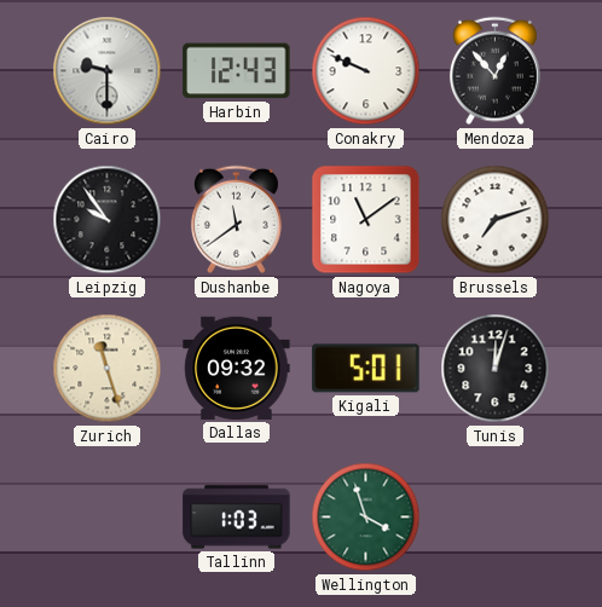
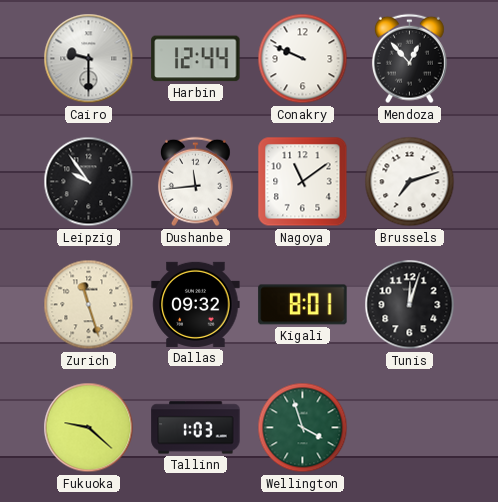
Harbin: 12:43 -> 12:44 (196, 59)
Dushanbe: 11:39 -> 11:44 (195, 182)
Kigali: 5:01 -> 8:01 (303, 305)
Fukuoka: none -> 9:22 (89, 428)
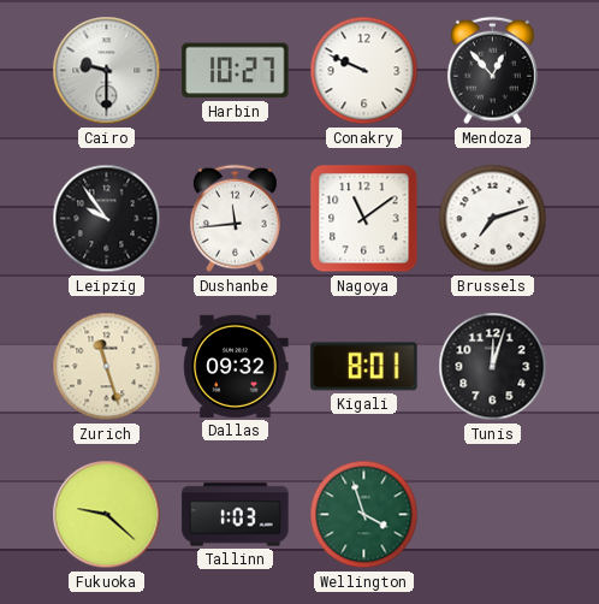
Harbin: 12:44 -> 10:27 (236, 71)
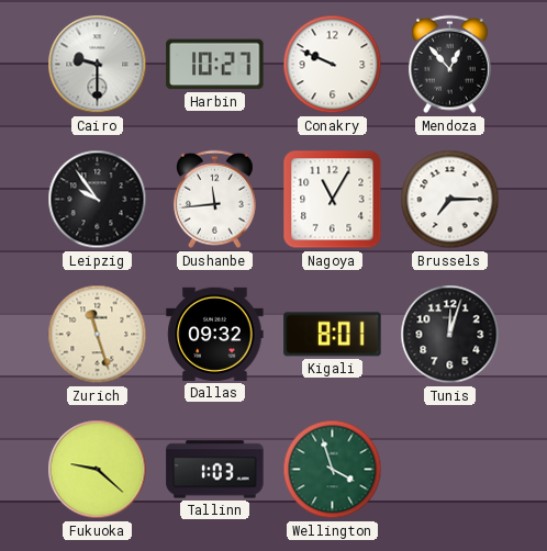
Nagoya: 11:09 -> 11:05 (333, 200)
Brussels: 7:12 -> 7:15 (450, 200)
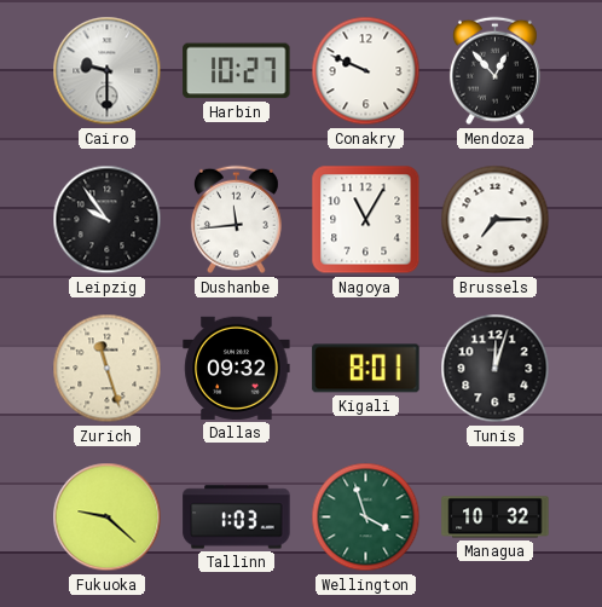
Managua: none -> 10:32 (496, 518)
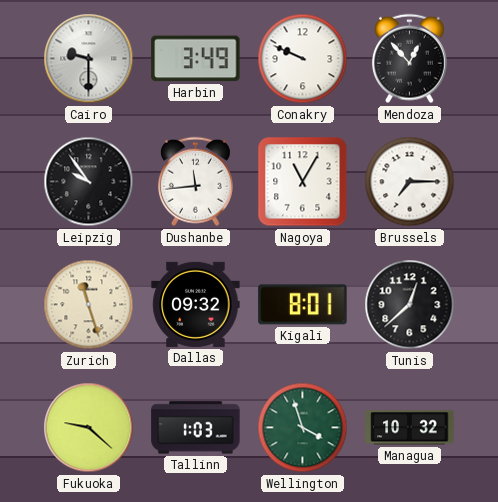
Harbin: 10:27 -> 3:49 (196, 59)
Tunis: 12:03 -> 12:38 (410, 305)
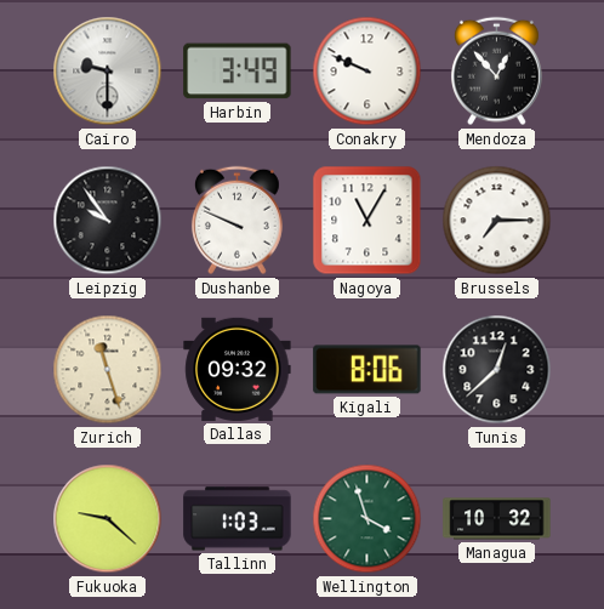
Dushanbe: 11:44 -> 9:49 (237, 221)
Kigali: 8:01 -> 8:06 (367, 370)
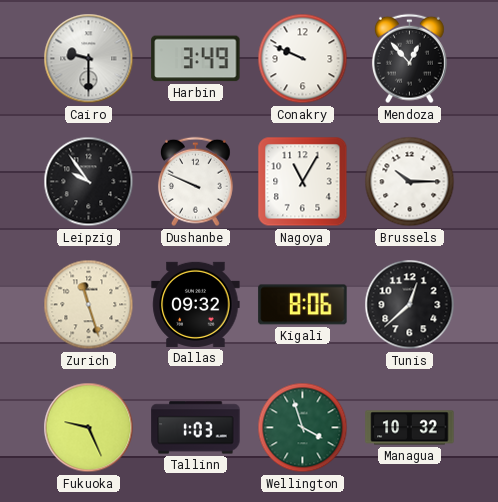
Brussels: 7:15 -> 10:15 (410, 182)
Fukuoka: 9:22 -> 9:26 (89, 428)
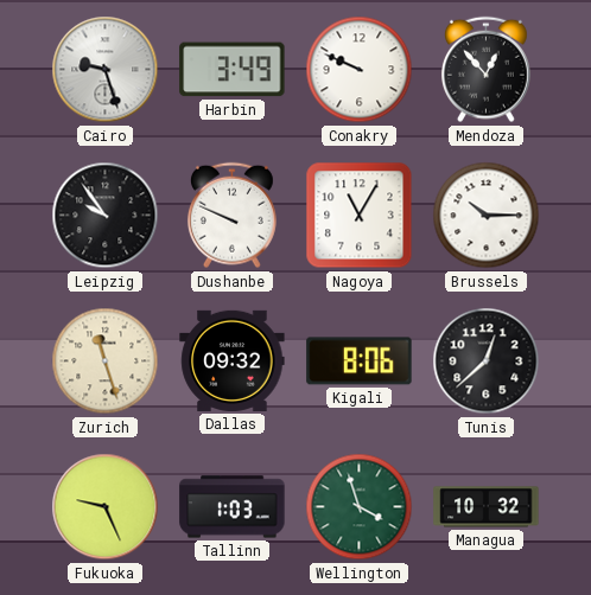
Cairo: 9:30 -> 9:27 (106, 70)
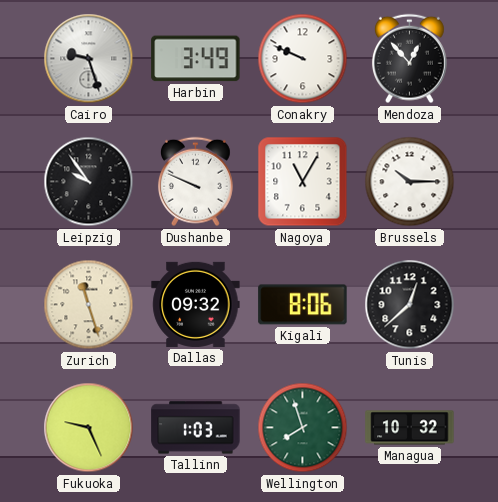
Wellington: 3:57 -> 7:57 (303, 428)
